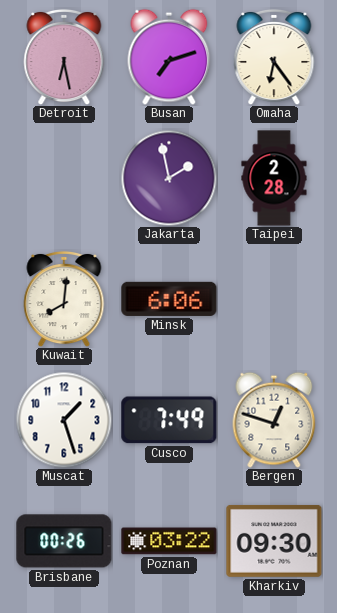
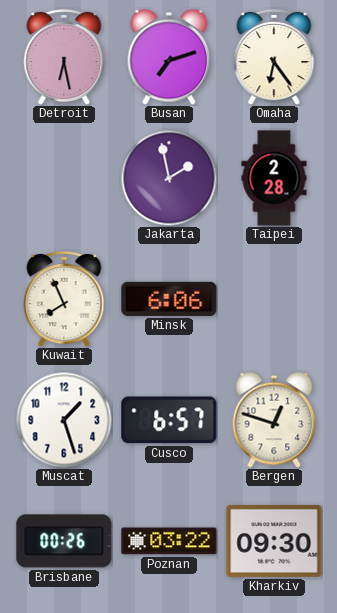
Kuwait: 8:01 -> 7:56 (64, 299)
Cusco: 7:49 -> 6:57 (169, 420)
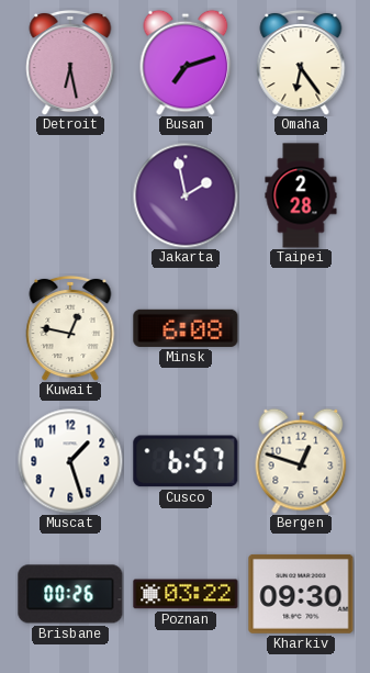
Kuwait: 7:56 -> 12:47 (70, 328)
Minsk: 6:06 -> 6:08 (186, 328)
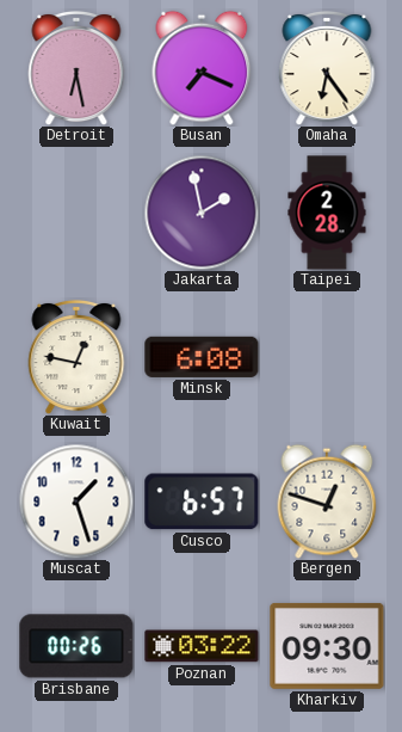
Busan: 7:12 -> 7:19 (202, 68)
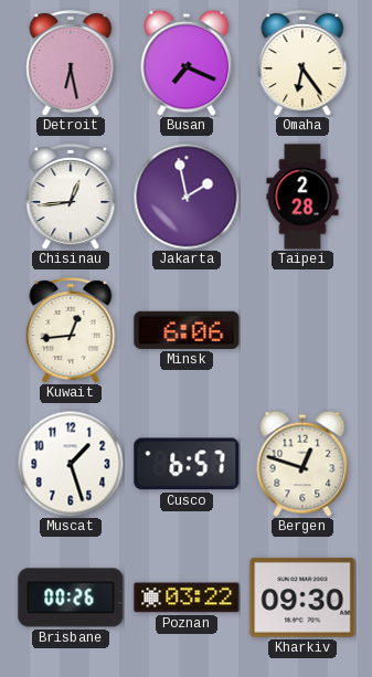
Chisinau: none -> 12:44 (71, 197)
Kuwait: 12:47 -> 12:44 (71, 330)
Minsk: 6:08 -> 6:06 (187, 330)
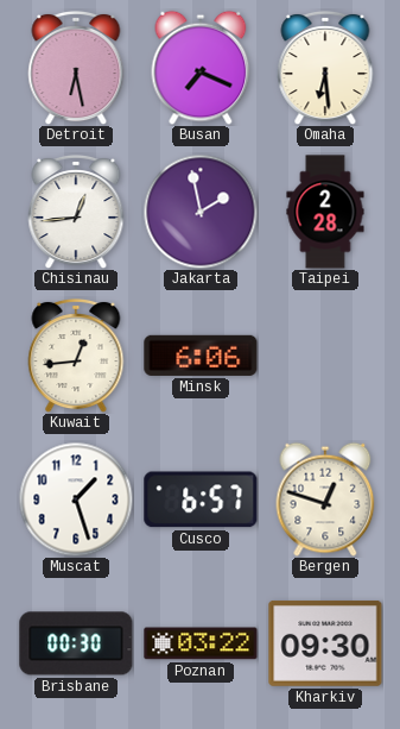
Omaha: 6:24 -> 6:29 (325, 68)
Brisbane: 00:26 -> 00:30 (76, 643)
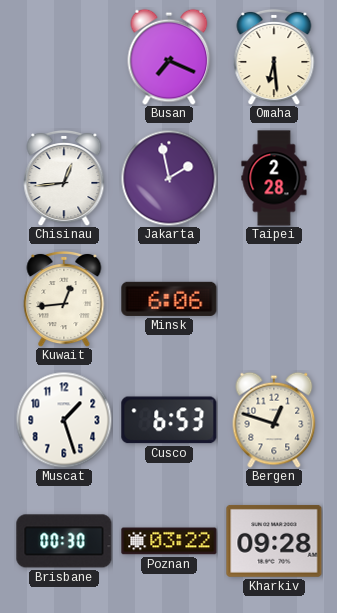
Detroit: 6:28 -> none (76, 68)
Cusco: 6:57 -> 6:53 (169, 420)
Kharkiv: 09:30 -> 09:28 (274, 541)
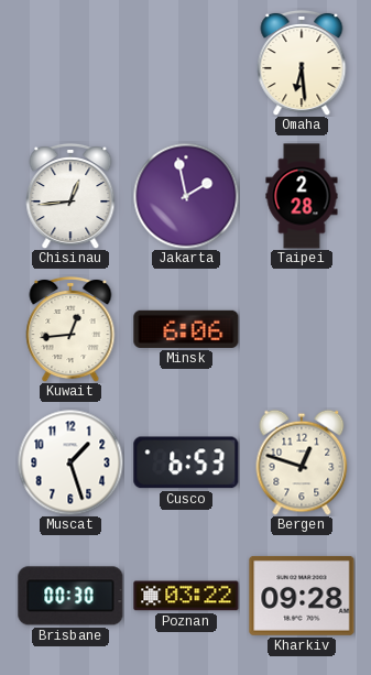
Busan: 7:19 -> none (169, 57)
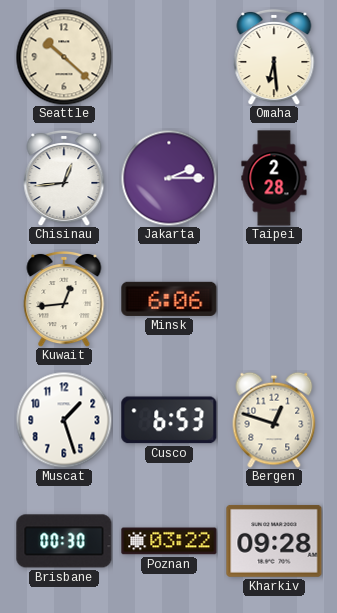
Seattle: none -> 10:22 (64, 57)
Jakarta: 1:58 -> 2:15 (169, 178)
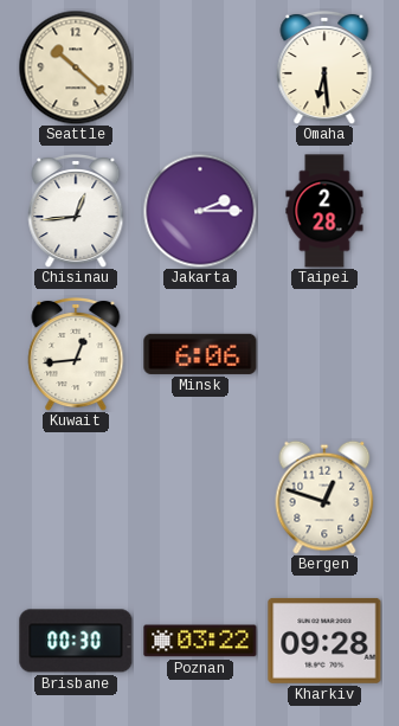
Muscat: 1:27 -> none (64, 420)
Cusco: 6:53 -> none (169, 420)
